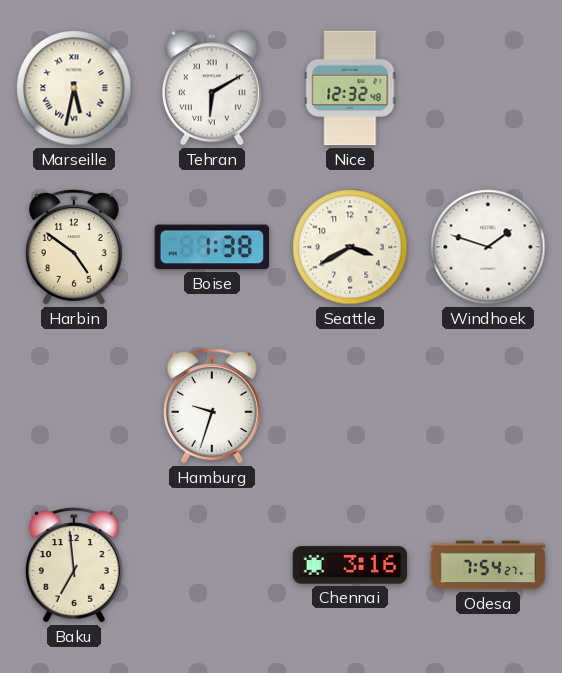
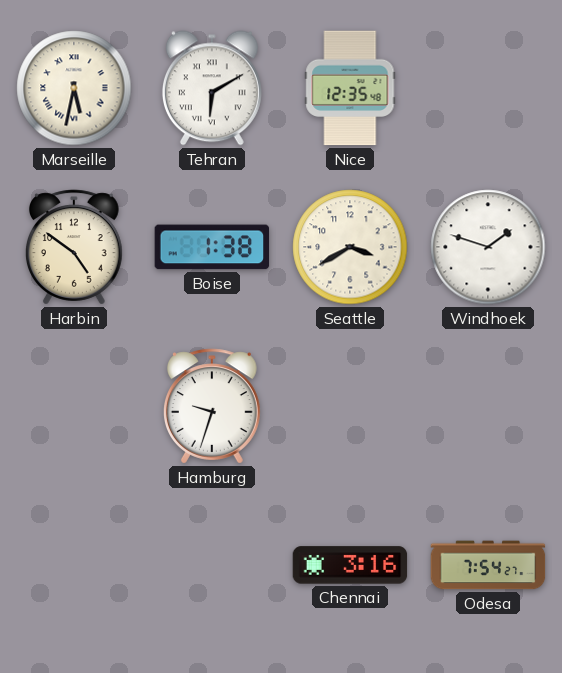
Nice: 12:32 -> 12:35 (350, 88)
Baku: 6:59 -> none (74, 565)
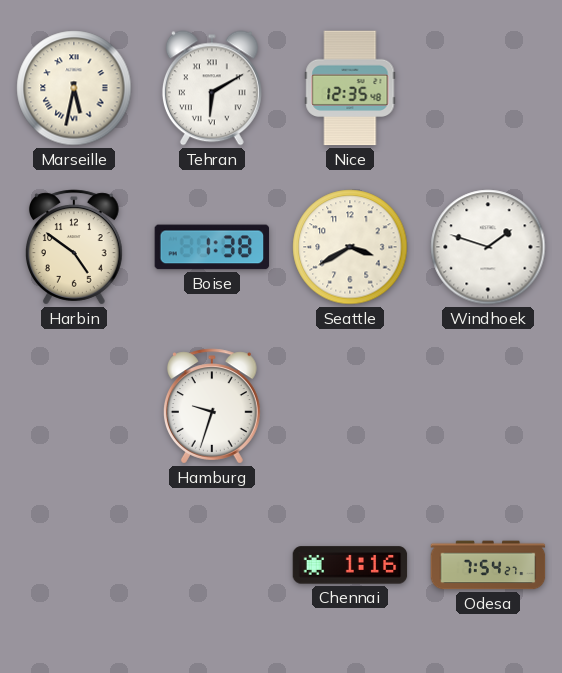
Chennai: 3:16 -> 1:16 (350, 565)
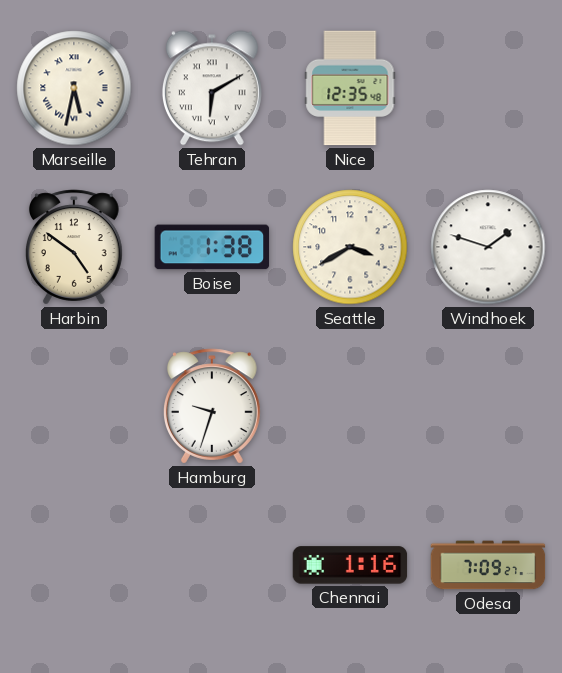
Odesa: 7:54 -> 7:09 (488, 565)
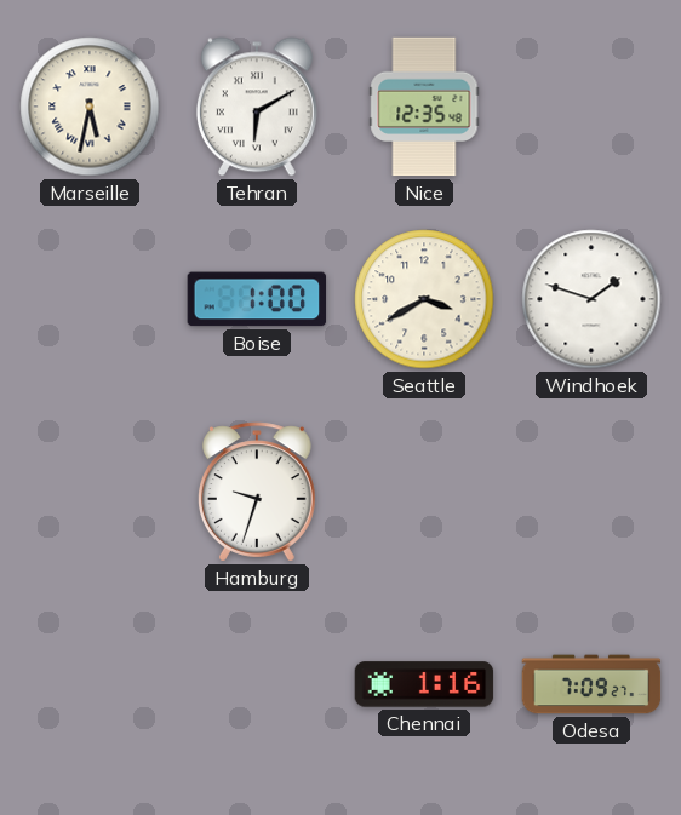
Harbin: 4:51 -> none (74, 247)
Boise: 1:38 -> 1:00 (257, 299)
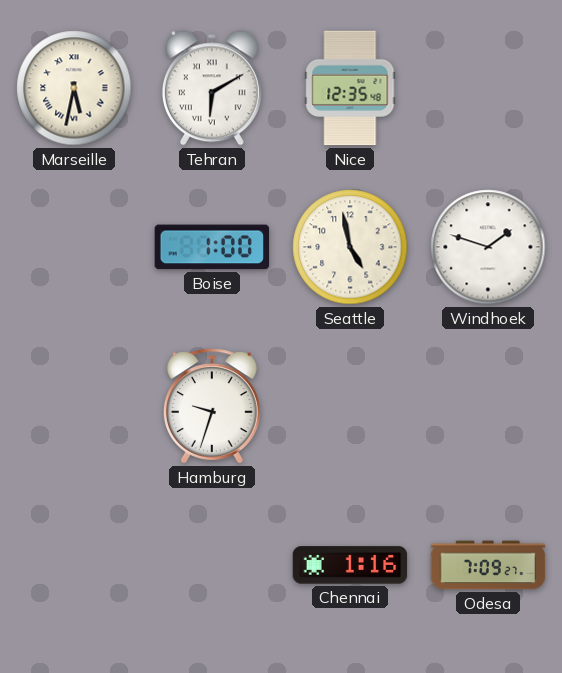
Seattle: 3:40 -> 4:58 (350, 247)
